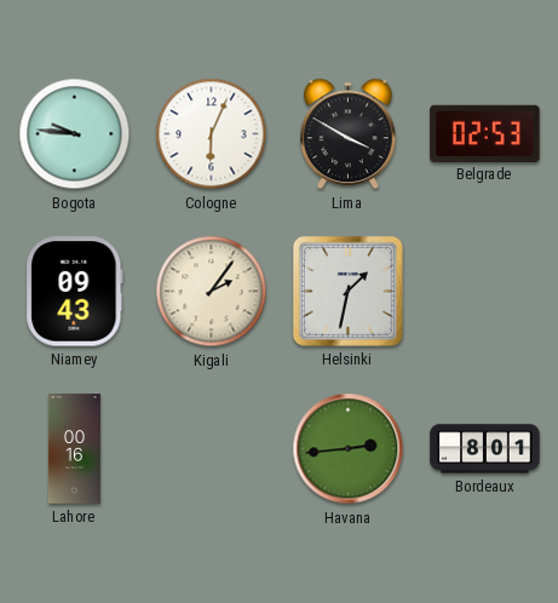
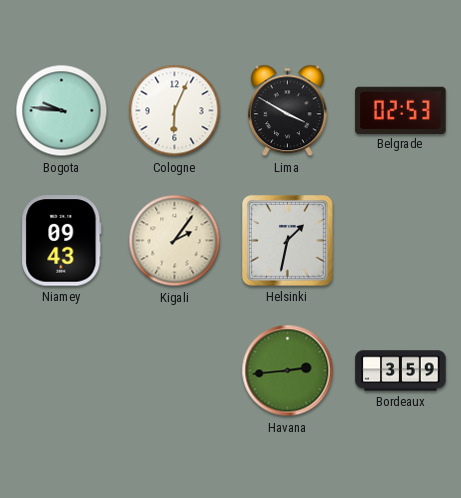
Lahore: 00:16 -> none (74, 449)
Bordeaux: 8:01 -> 3:59 (401, 371)
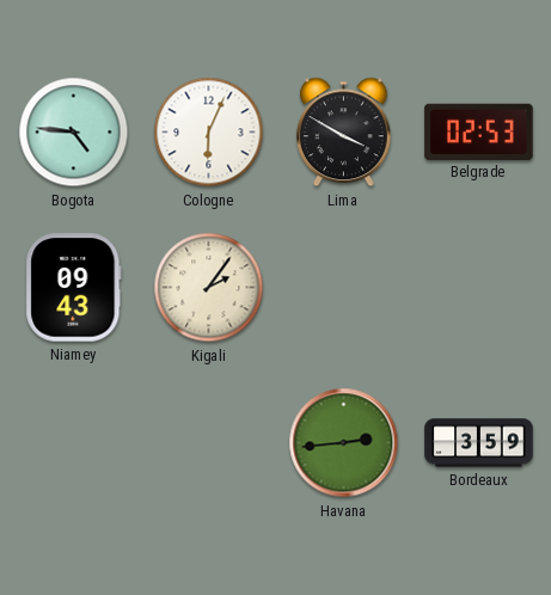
Bogota: 9:46 -> 4:46 (74, 133)
Helsinki: 1:32 -> none (288, 241)
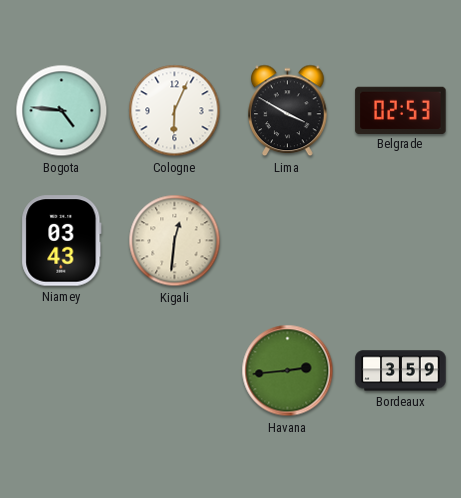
Niamey: 09:43 -> 03:43 (62, 241)
Kigali: 2:06 -> 12:31 (175, 241)
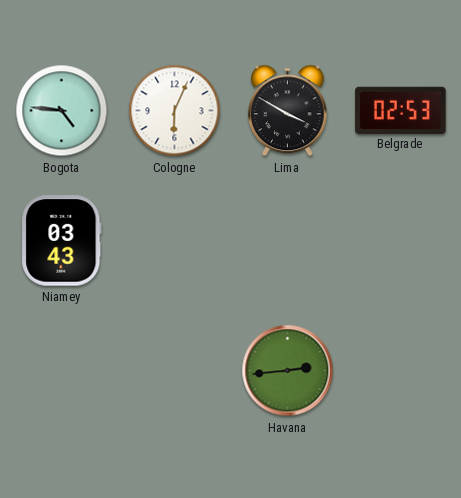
Kigali: 12:31 -> none (175, 241)
Bordeaux: 3:59 -> none (401, 371)
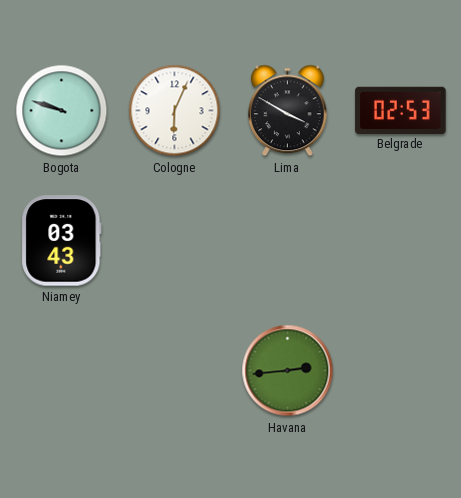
Bogota: 4:46 -> 9:48 (62, 111)
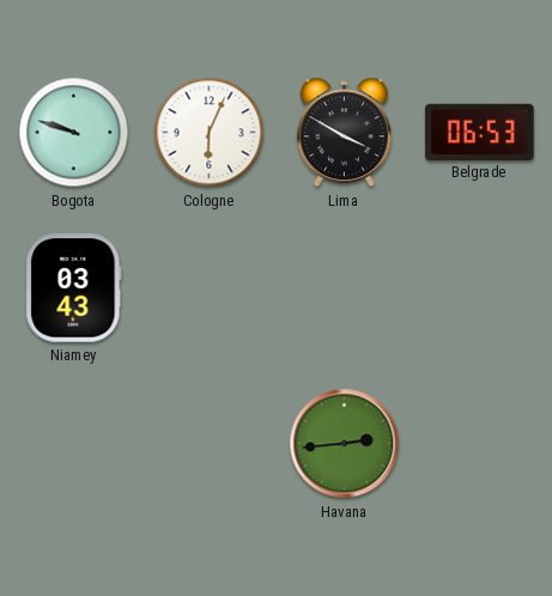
Belgrade: 02:53 -> 06:53 (480, 132)
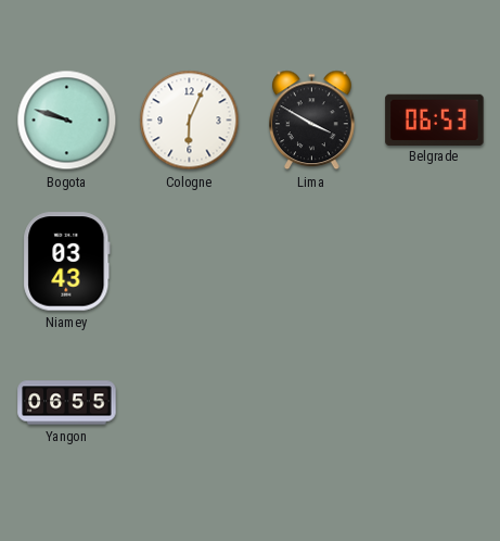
Yangon: none -> 06:55 (67, 403)
Havana: 2:44 -> none (345, 444)
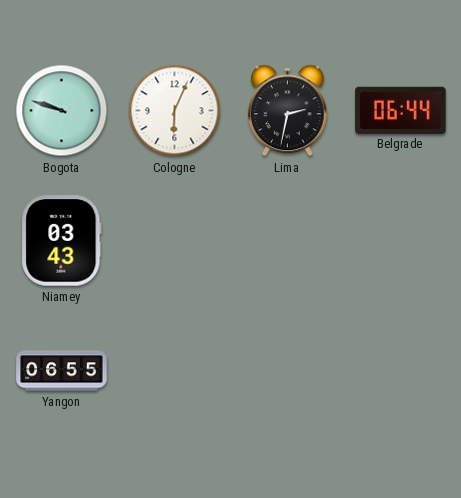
Lima: 3:50 -> 2:32 (288, 111)
Belgrade: 06:53 -> 06:44 (401, 110)
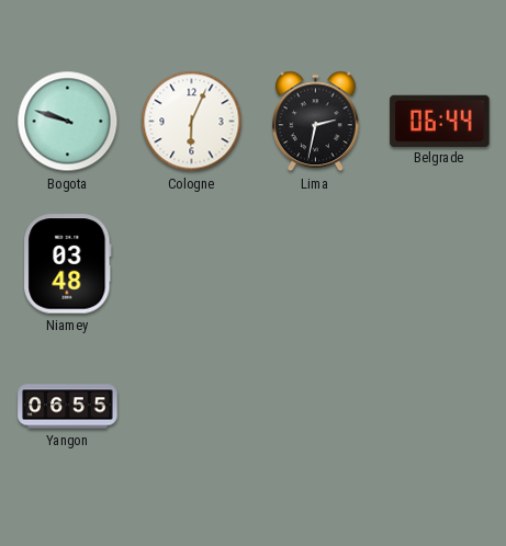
Niamey: 03:43 -> 03:48 (68, 264)
